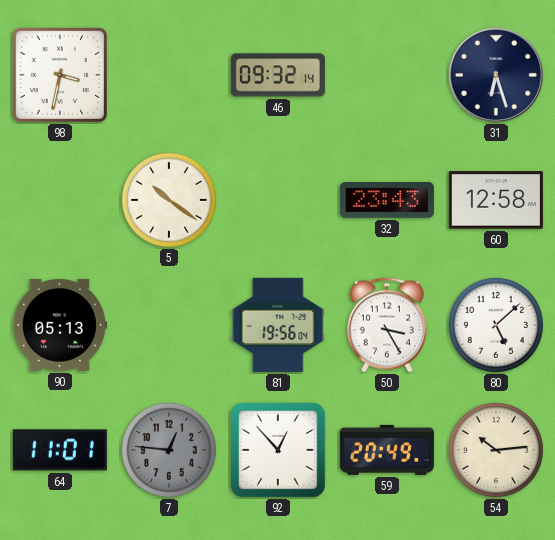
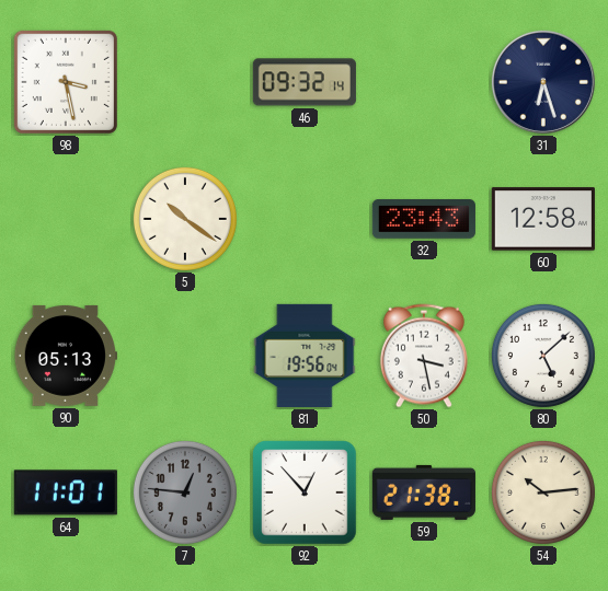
98: 3:32 -> 3:28 (66, 82)
50: 3:25 -> 3:28 (424, 356)
59: 20:49 -> 21:38 (424, 493)
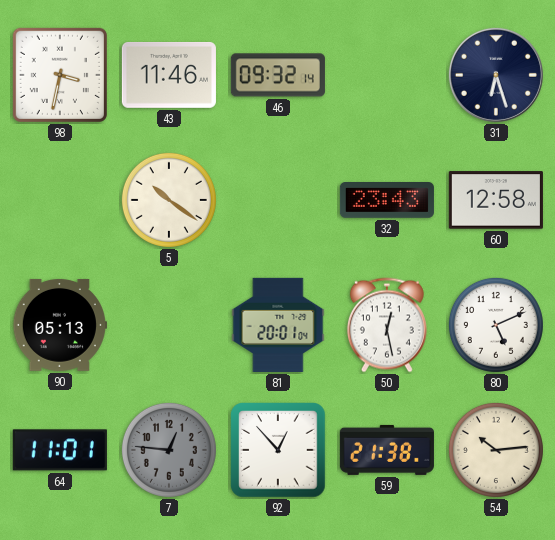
98: 3:28 -> 3:32 (60, 75)
43: none -> 11:46 (169, 75)
81: 19:56 -> 20:01 (278, 325)
50: 3:28 -> 12:28 (387, 325)
80: 5:08 -> 5:11 (496, 325)
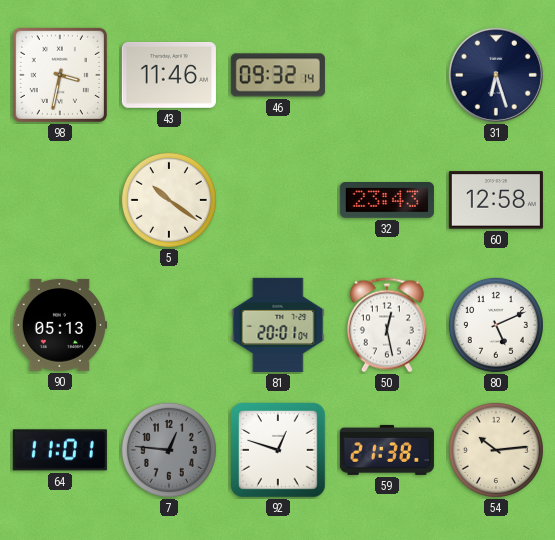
92: 12:53 -> 12:48 (278, 450)
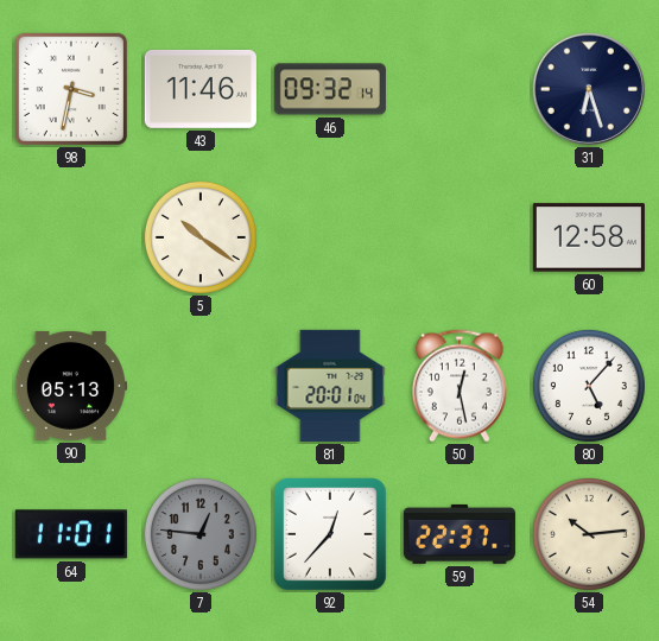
32: 23:43 -> none (387, 201)
80: 5:11 -> 5:07 (589, 386)
92: 12:48 -> 12:37 (330, 534)
59: 21:38 -> 22:37 (460, 534)
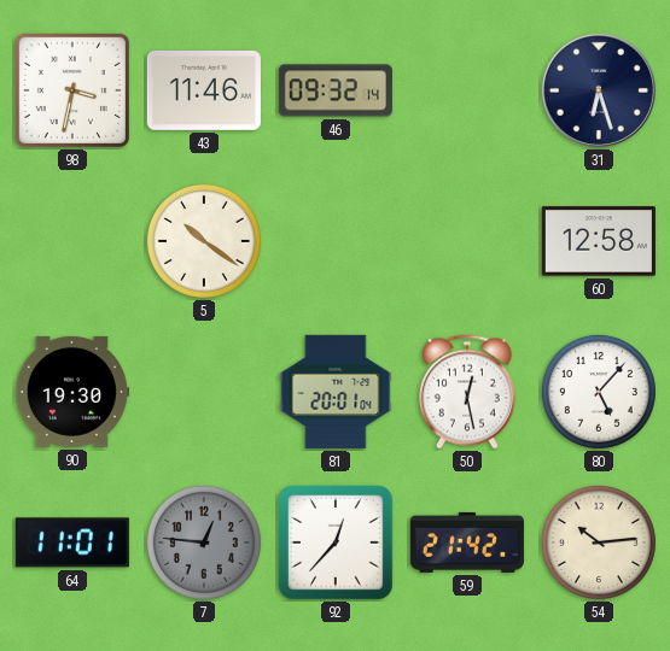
90: 05:13 -> 19:30 (72, 392)
59: 22:37 -> 21:42 (467, 542)
